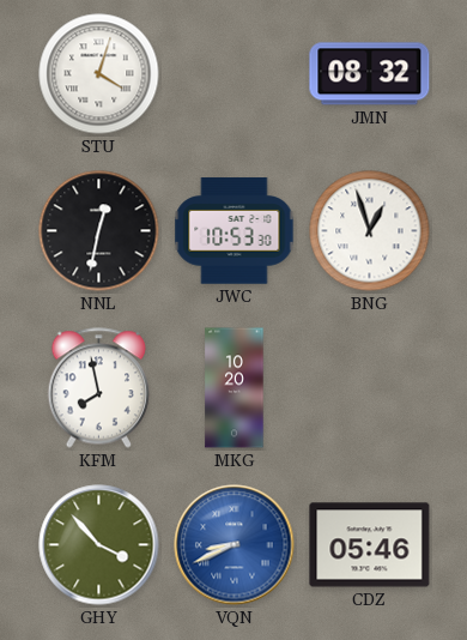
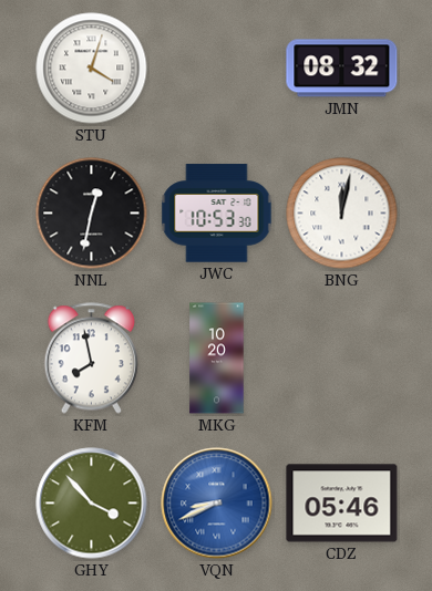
BNG: 12:57 -> 12:02 (342, 214)
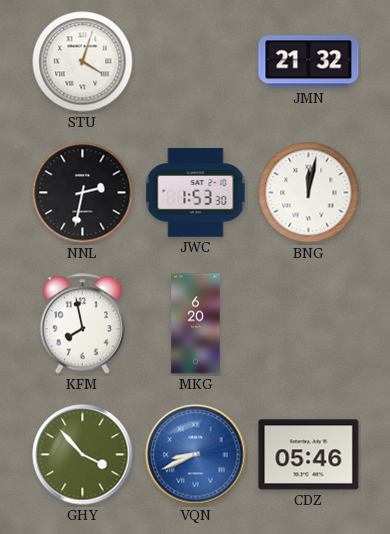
JMN: 08:32 -> 21:32 (309, 62)
NNL: 12:32 -> 2:32 (83, 193)
JWC: 10:53 -> 1:53 (196, 193)
MKG: 10:20 -> 6:20 (196, 324)
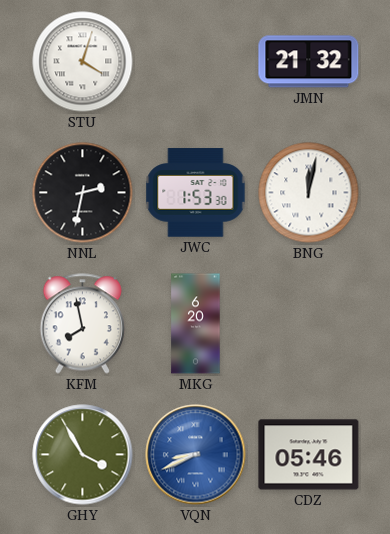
GHY: 3:53 -> 3:55 (83, 455)
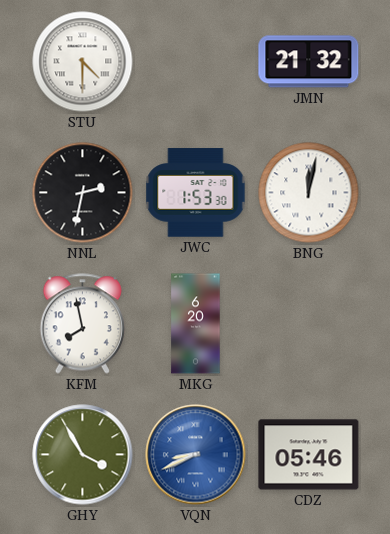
STU: 4:03 -> 4:30 (83, 62)
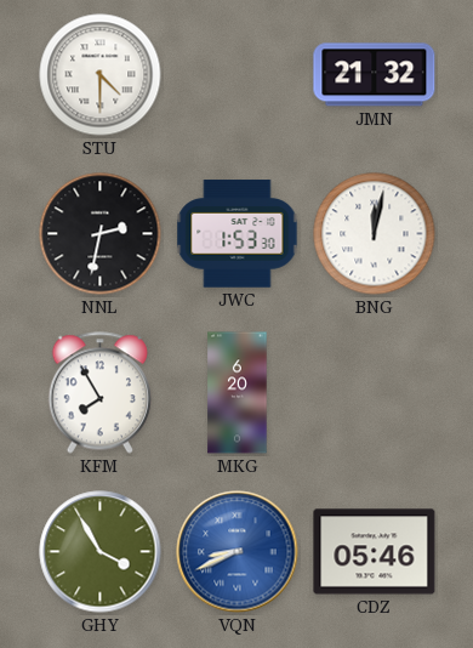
KFM: 7:58 -> 7:55 (99, 393)
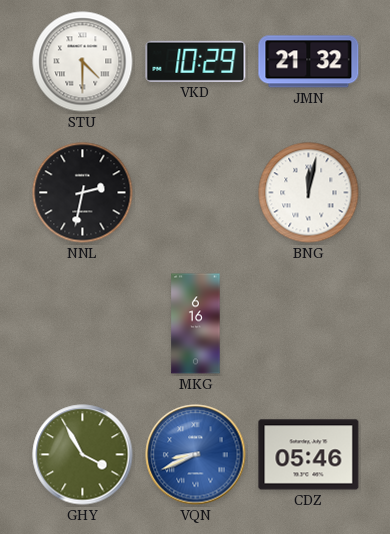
VKD: none -> 10:29 (196, 61)
JWC: 1:53 -> none (238, 234)
KFM: 7:55 -> none (99, 393)
MKG: 6:20 -> 6:16 (196, 324)
